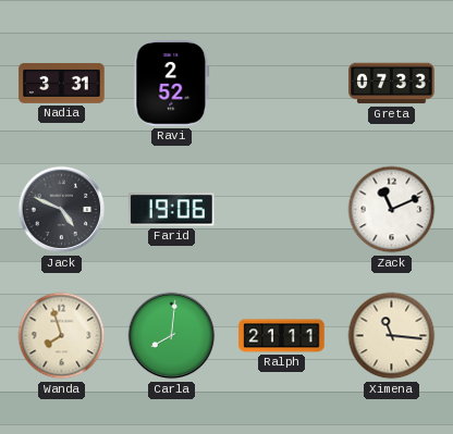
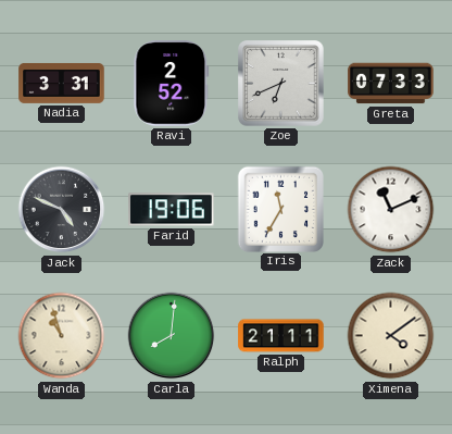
Zoe: none -> 6:41 (281, 84)
Iris: none -> 11:35 (280, 209)
Wanda: 7:57 -> 10:57 (62, 336)
Ximena: 11:16 -> 4:09 (391, 336)
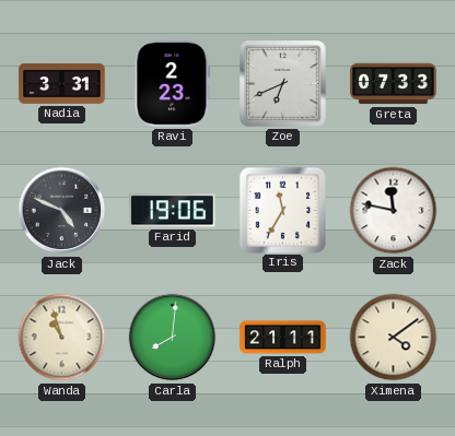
Ravi: 2:52 -> 2:23 (173, 84)
Zack: 11:11 -> 11:47 (394, 211)
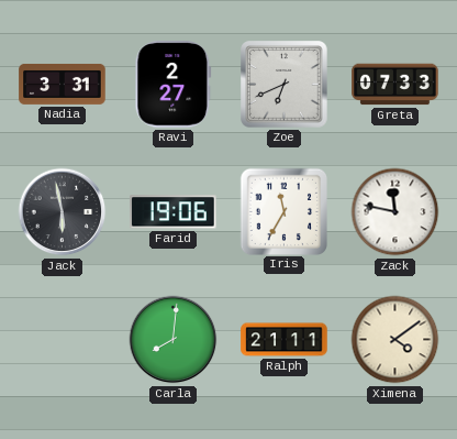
Ravi: 2:23 -> 2:27 (174, 85)
Jack: 4:49 -> 5:58 (63, 212)
Wanda: 10:57 -> none (62, 338)
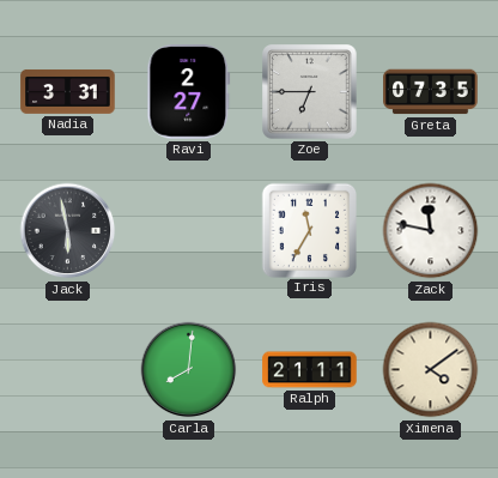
Zoe: 6:41 -> 6:45 (310, 92)
Greta: 07:33 -> 07:35 (431, 92)
Farid: 19:06 -> none (174, 212)
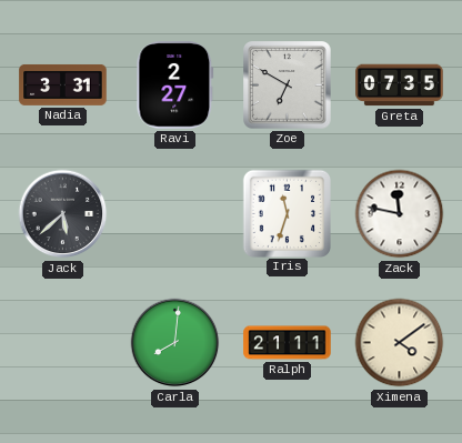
Zoe: 6:45 -> 6:50 (288, 85)
Jack: 5:58 -> 5:38 (63, 214)
Iris: 11:35 -> 11:33 (287, 213)
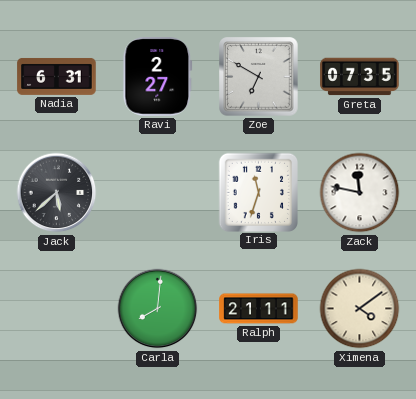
Nadia: 3:31 -> 6:31 (57, 76)
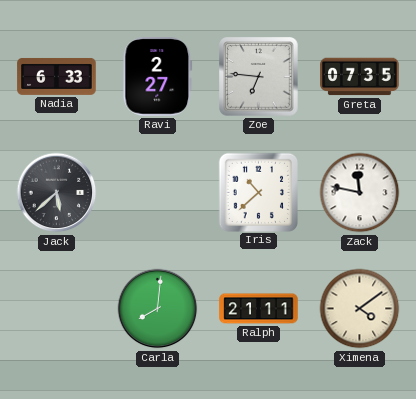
Nadia: 6:31 -> 6:33 (57, 76)
Zoe: 6:50 -> 6:46 (259, 77)
Iris: 11:33 -> 10:38 (258, 192)
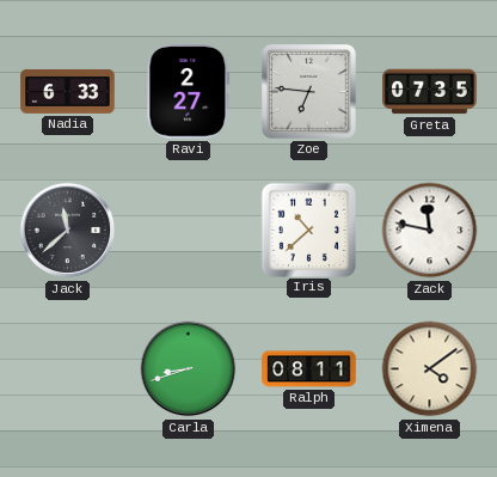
Jack: 5:38 -> 11:38 (68, 231)
Carla: 8:01 -> 8:42 (189, 369)
Ralph: 21:11 -> 08:11 (309, 369)
